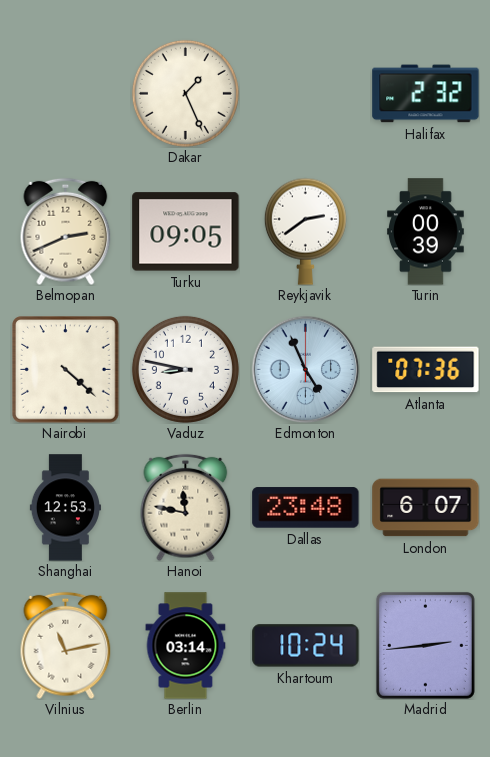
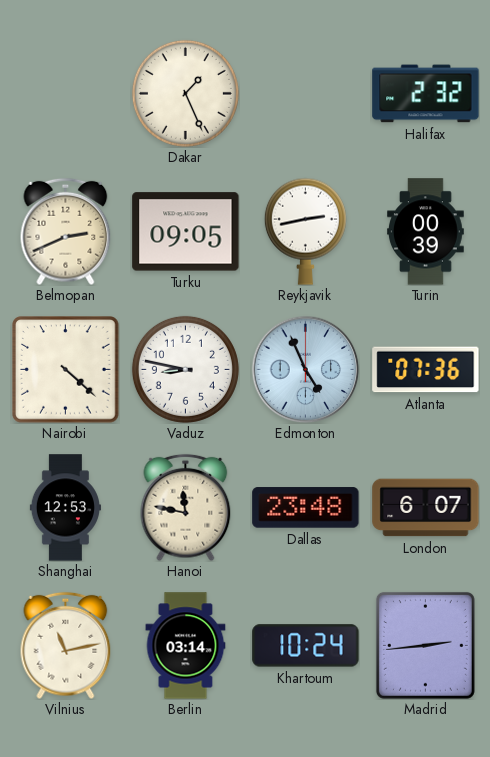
Reykjavik: 2:39 -> 2:43 (305, 231)
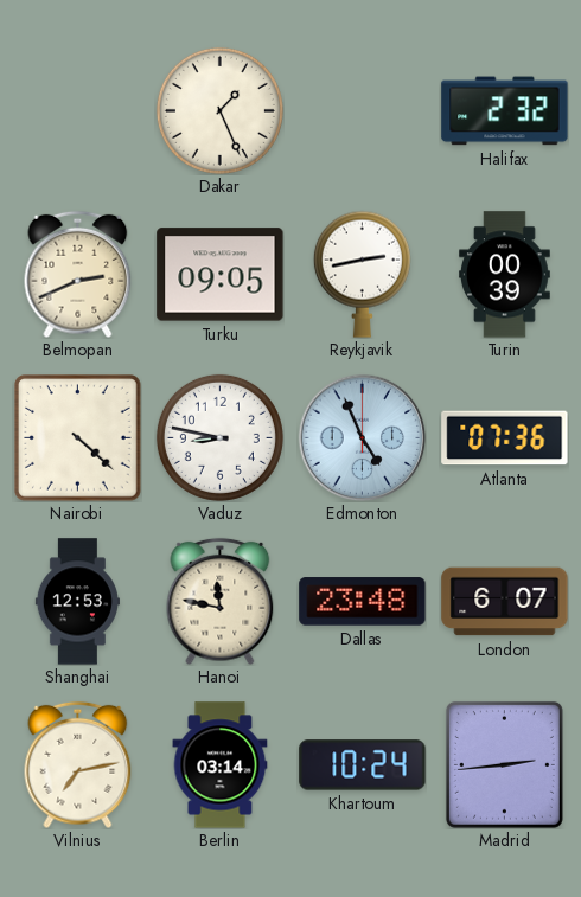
Vilnius: 11:13 -> 7:13 (78, 764)
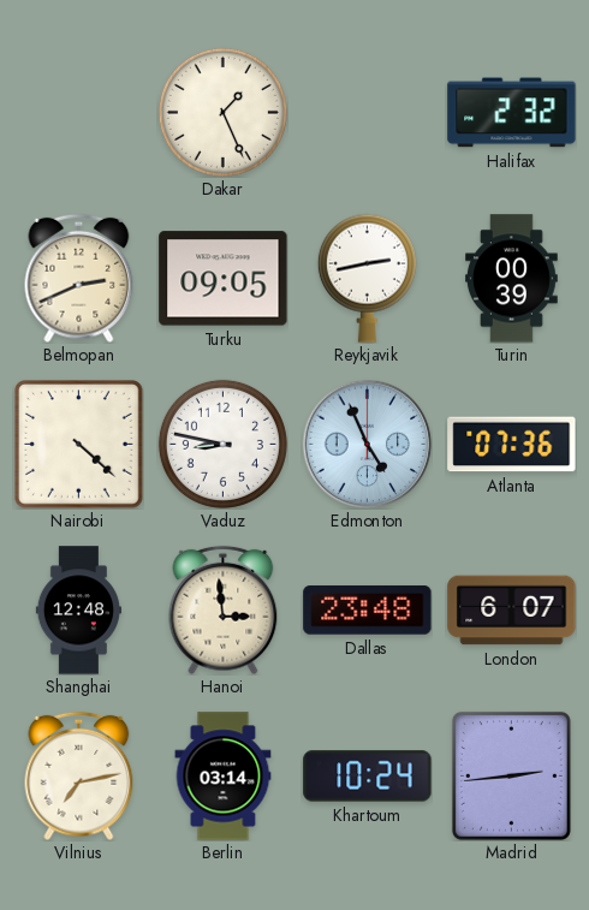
Shanghai: 12:53 -> 12:48 (78, 611)
Hanoi: 11:47 -> 2:59 (224, 609)
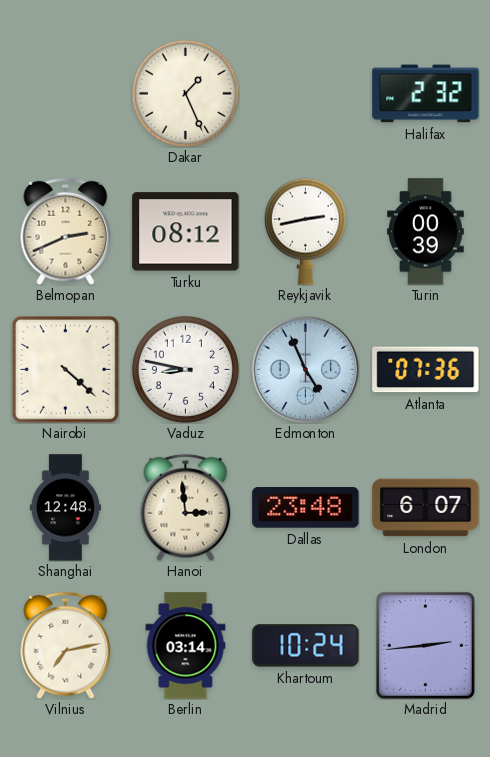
Turku: 09:05 -> 08:12 (186, 232)
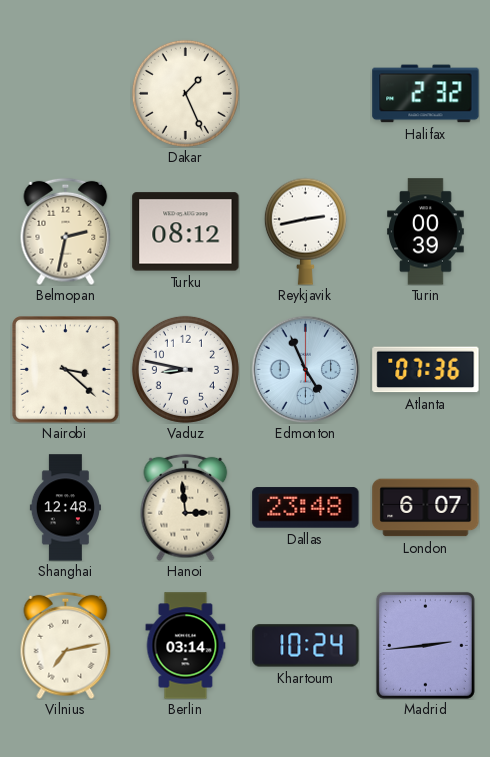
Belmopan: 2:41 -> 2:32 (66, 231)
Nairobi: 4:22 -> 3:22 (66, 370)
